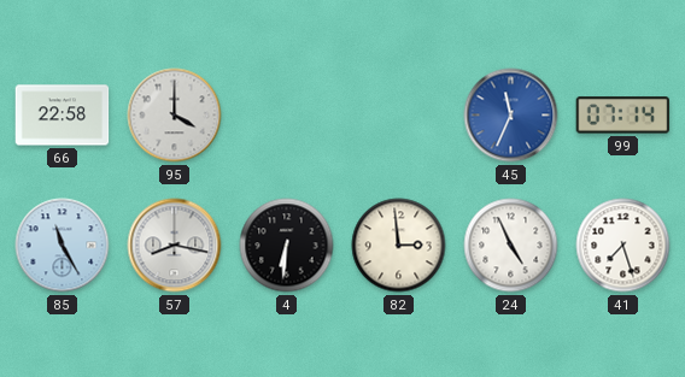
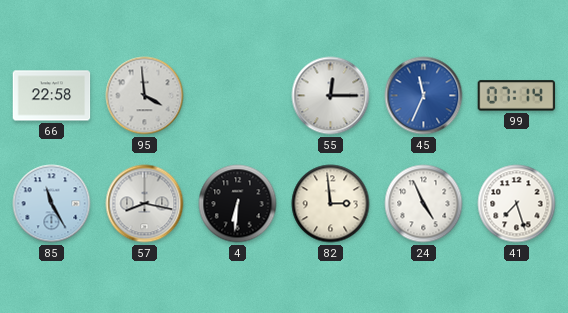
95: 4:00 -> 3:59 (145, 96)
55: none -> 12:15 (331, 96)
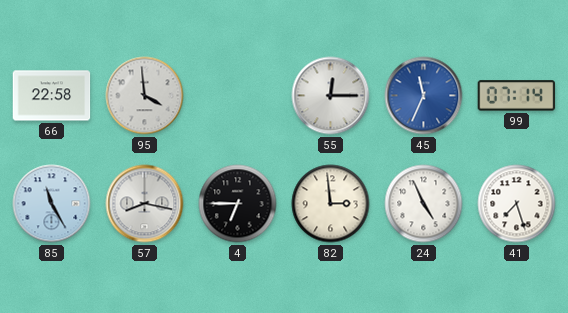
4: 6:31 -> 6:45 (238, 204)
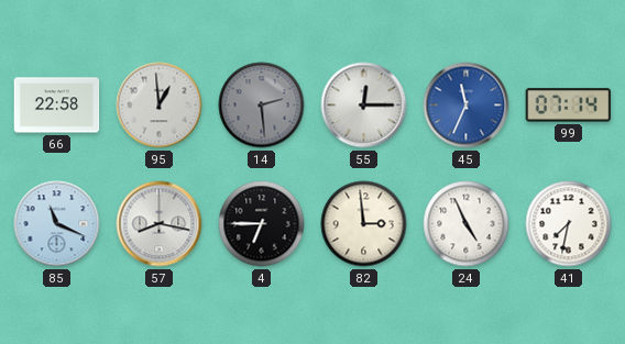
95: 3:59 -> 12:59 (160, 106)
14: none -> 2:29 (262, 106)
85: 11:25 -> 11:19 (57, 224)
41: 7:27 -> 7:32 (569, 224)
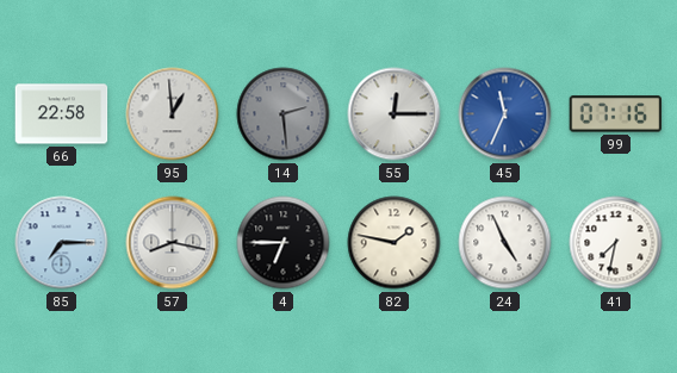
99: 07:14 -> 07:16 (616, 114)
85: 11:19 -> 7:15 (62, 243)
82: 2:59 -> 1:47 (395, 243)
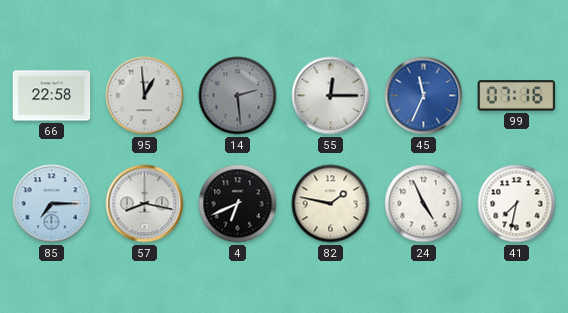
4: 6:45 -> 6:41 (238, 204)
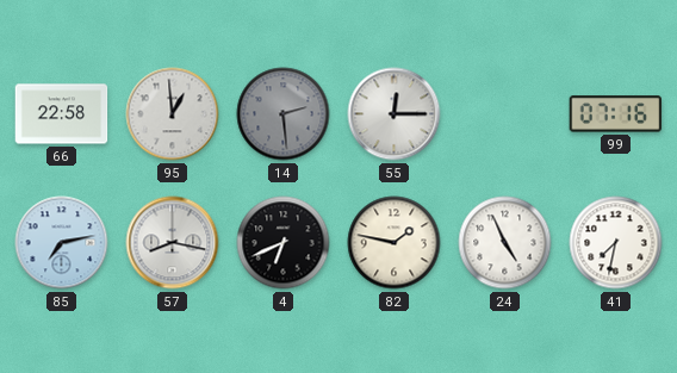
45: 11:34 -> none (424, 96)
85: 7:15 -> 7:13 (62, 243)
